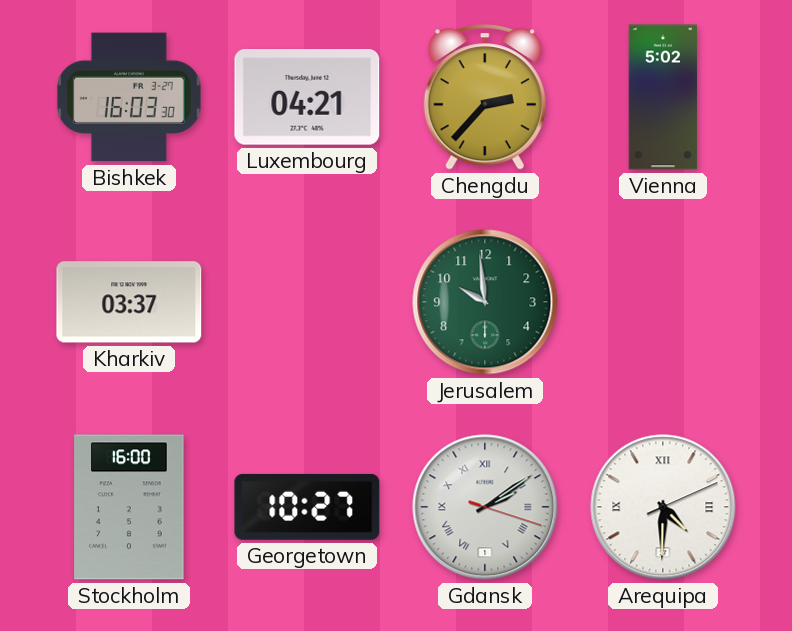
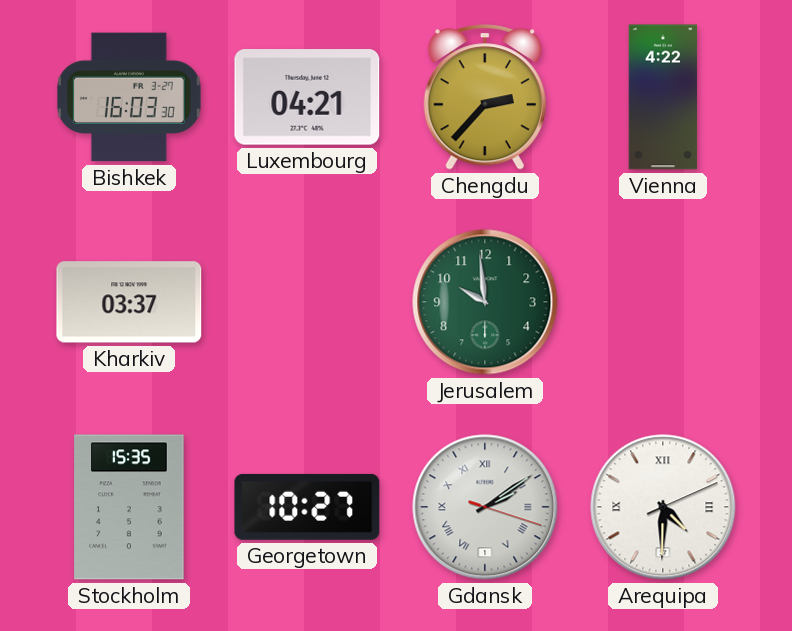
Vienna: 5:02 -> 4:22 (663, 97)
Stockholm: 16:00 -> 15:35 (129, 507)
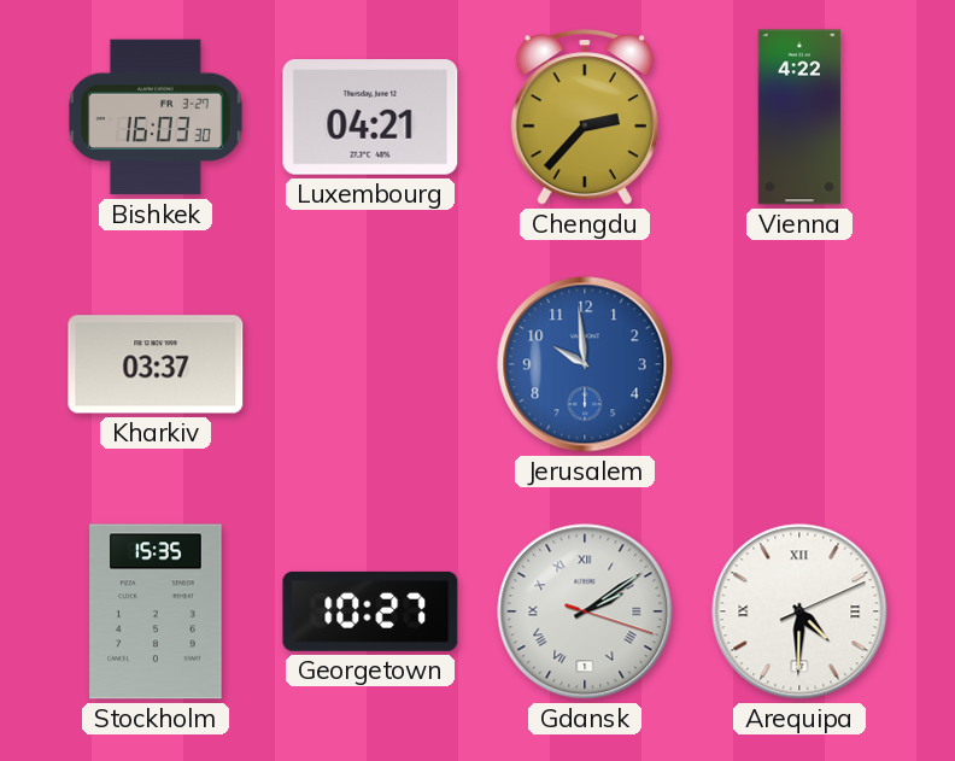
Jerusalem dial: green -> blue (585, 364)
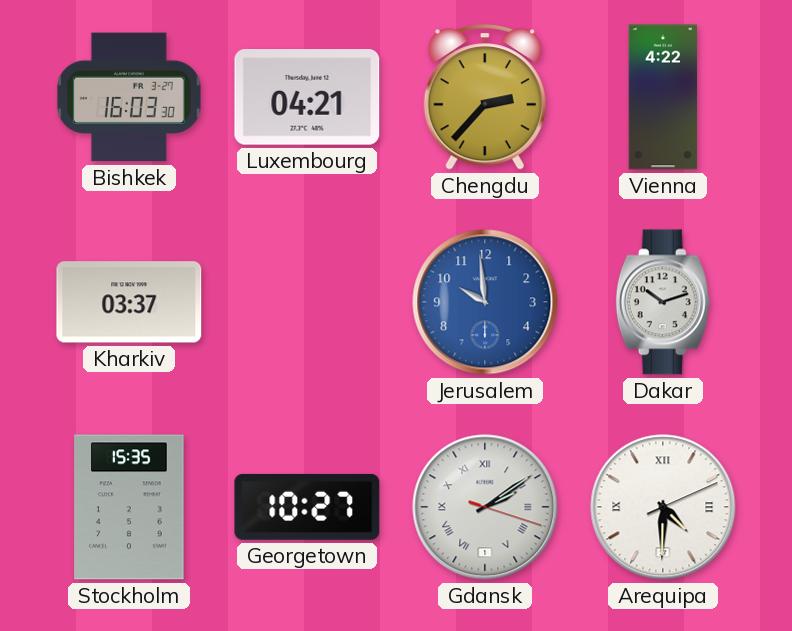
Dakar: none -> 10:12 (663, 302)
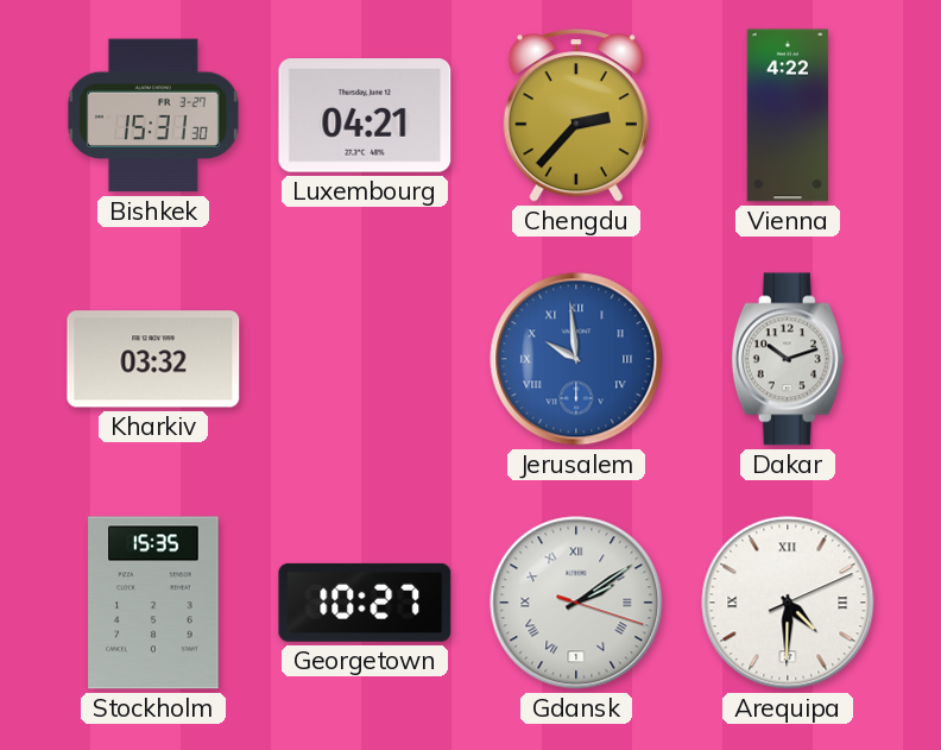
Bishkek: 16:03 -> 15:31 (153, 115)
Kharkiv: 03:37 -> 03:32 (153, 359)
Jerusalem numerals: Arabic -> Roman (576, 359)
